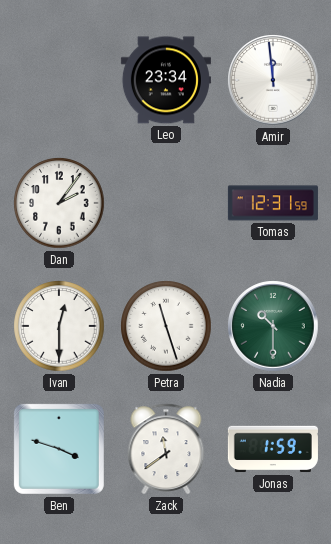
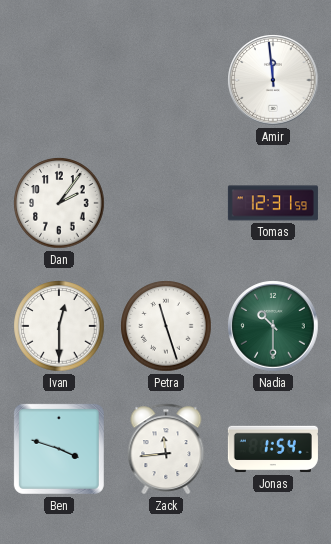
Leo: 23:34 -> none (166, 80)
Zack: 11:39 -> 11:44 (166, 449)
Jonas: 1:59 -> 1:54 (273, 449)
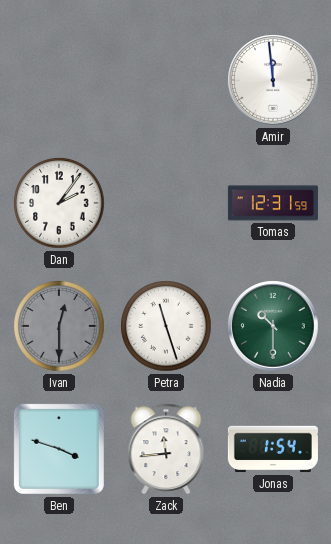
Ivan dial: white -> grey (59, 326)
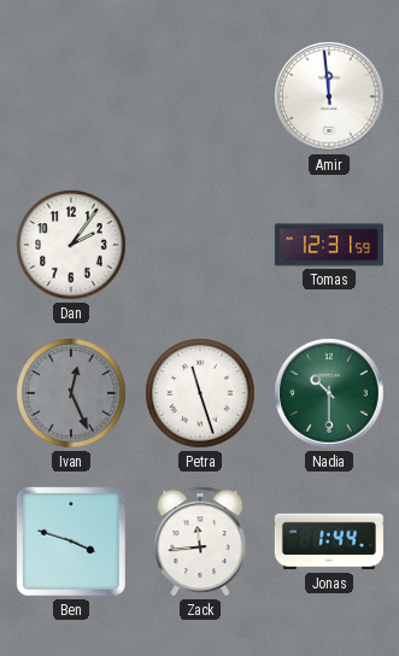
Ivan: 12:30 -> 12:26 (71, 393)
Jonas: 1:54 -> 1:44 (329, 541)
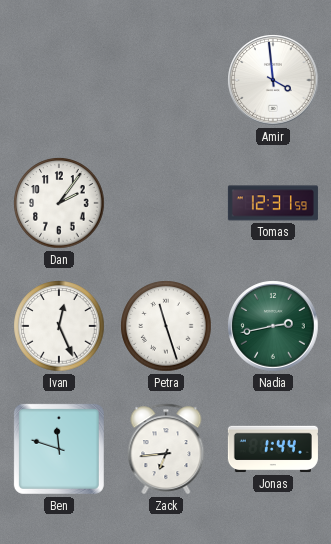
Amir: 11:59 -> 3:59 (273, 80)
Ivan dial: grey -> white (59, 326)
Nadia: 10:30 -> 2:43 (273, 326)
Ben: 3:48 -> 11:48 (59, 449)
Zack: 11:44 -> 6:44 (166, 449)
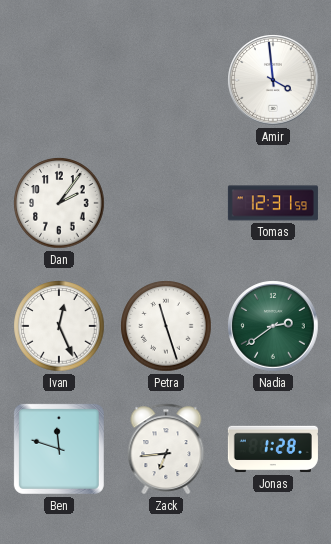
Nadia: 2:43 -> 2:39 (273, 326)
Jonas: 1:44 -> 1:28 (273, 449)
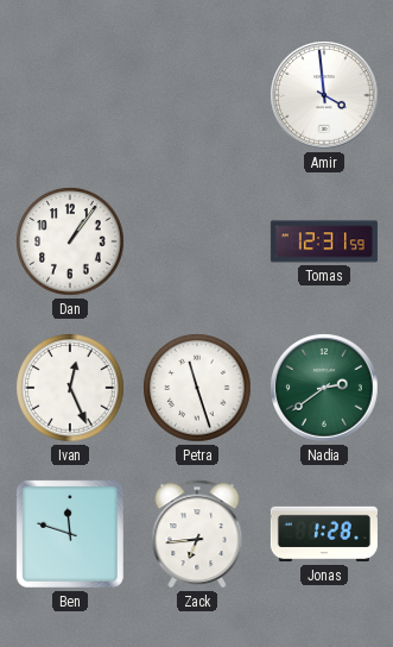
Dan: 2:06 -> 1:06 (70, 241)
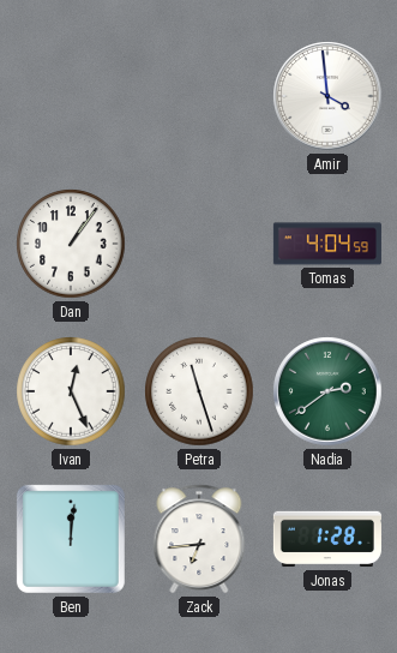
Tomas: 12:31 -> 4:04 (327, 244)
Ben: 11:48 -> 12:01 (71, 539)
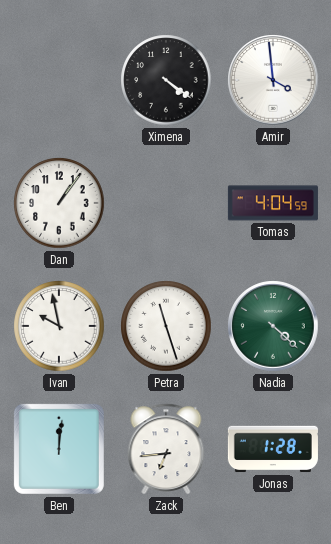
Ximena: none -> 4:21 (166, 80)
Ivan: 12:26 -> 9:58 (59, 326)
Nadia: 2:39 -> 4:22 (273, 326)
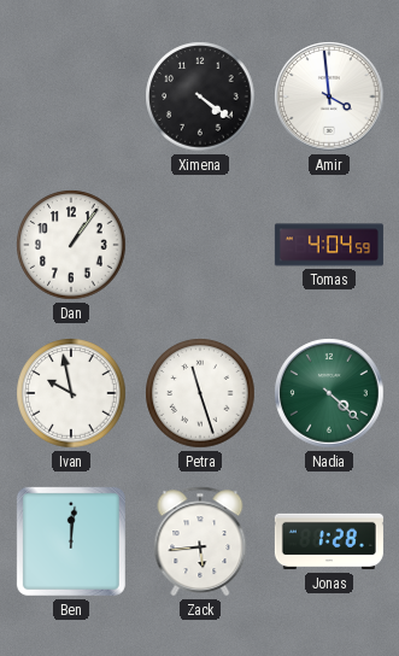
Zack: 6:44 -> 5:44 (200, 541)
